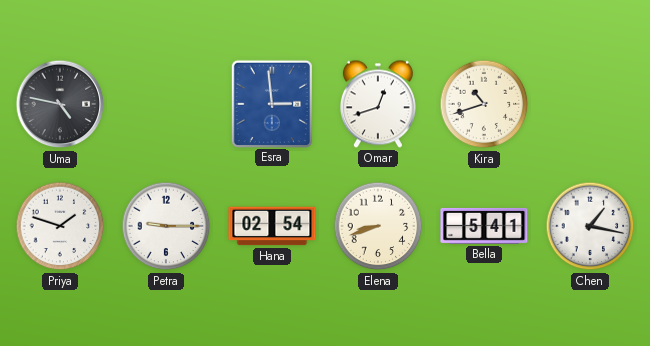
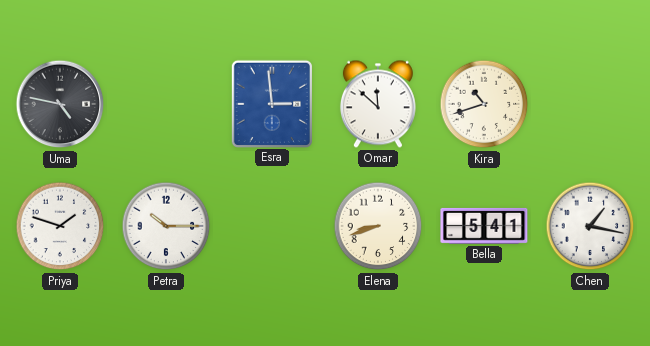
Omar: 12:42 -> 11:52 (378, 104)
Petra: 9:15 -> 10:15 (166, 226)
Hana: 02:54 -> none (272, 226)
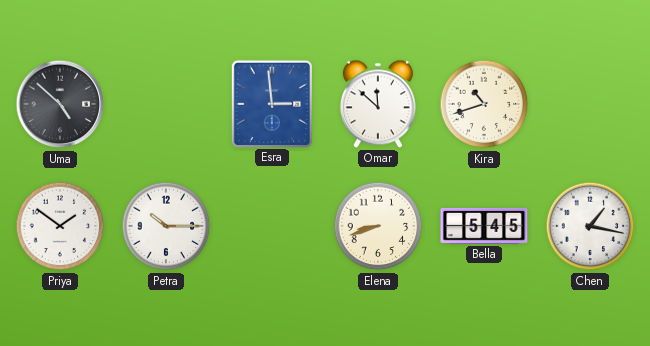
Uma: 4:47 -> 4:52 (60, 104)
Priya: 1:48 -> 1:51 (60, 226)
Bella: 5:41 -> 5:45 (484, 226)
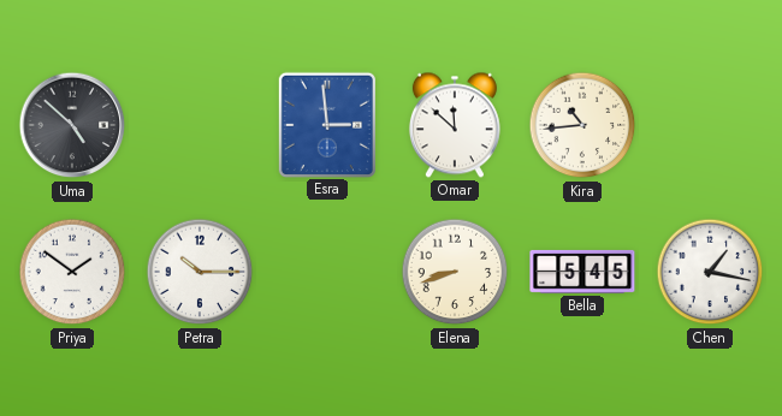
Kira: 10:42 -> 10:44 (582, 125)
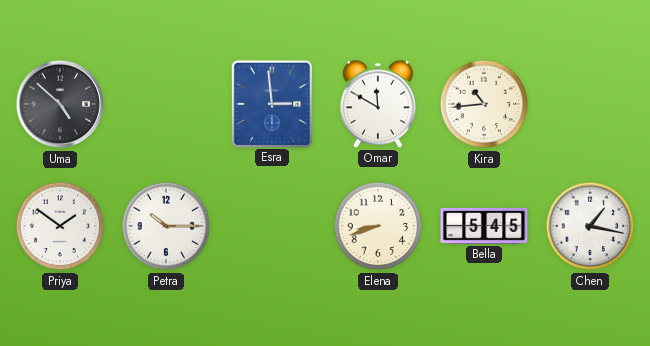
Omar: 11:52 -> 11:50 (378, 104)
